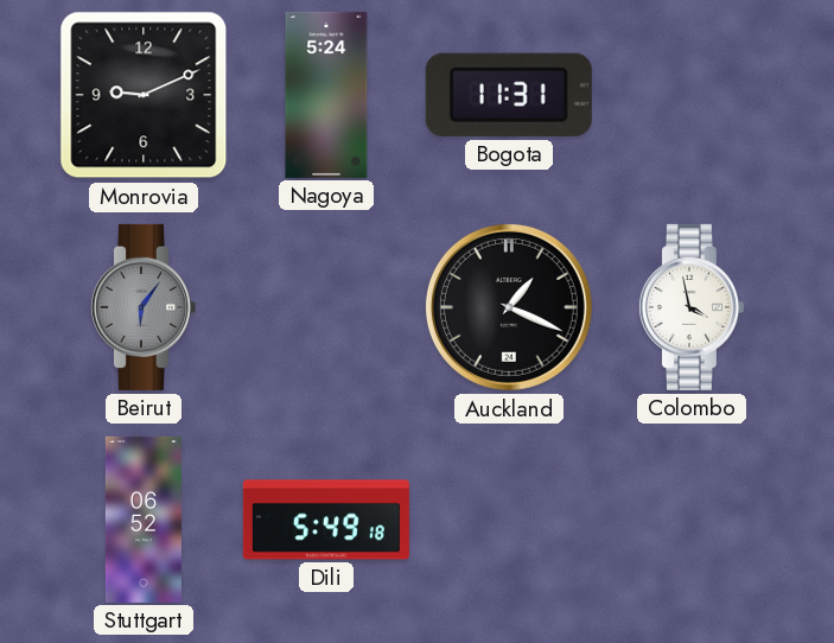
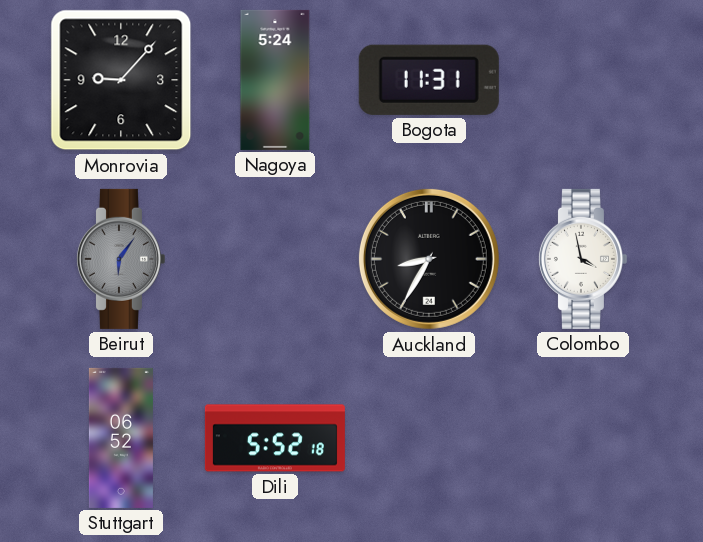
Monrovia: 9:11 -> 9:07 (121, 80)
Auckland: 1:19 -> 8:35 (429, 259)
Dili: 5:49 -> 5:52 (275, 438)
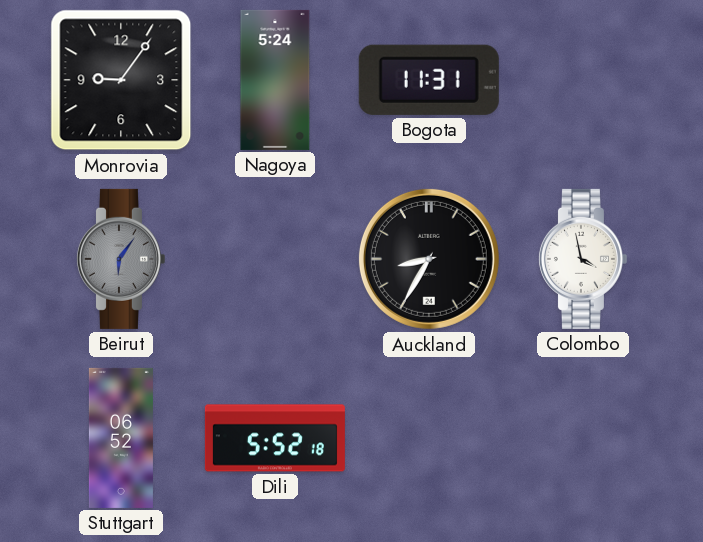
Monrovia: 9:07 -> 9:06 (121, 80)
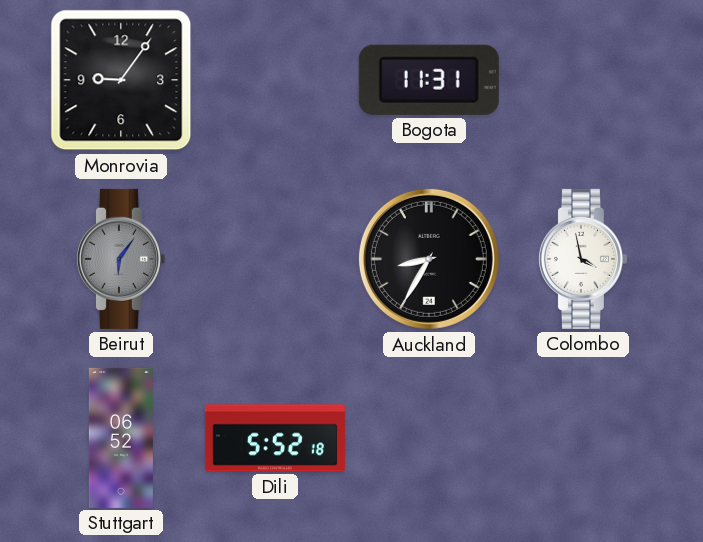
Nagoya: 5:24 -> none (275, 80)
